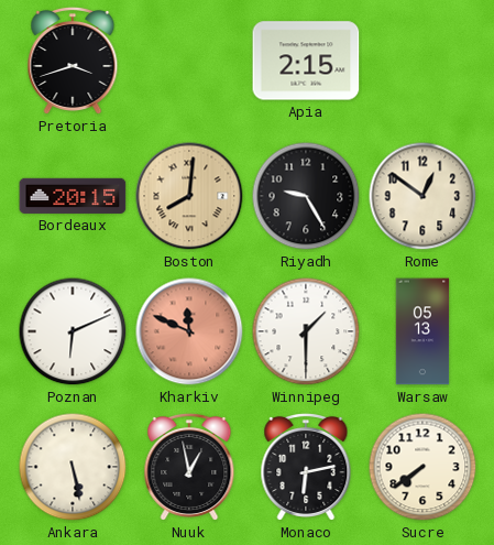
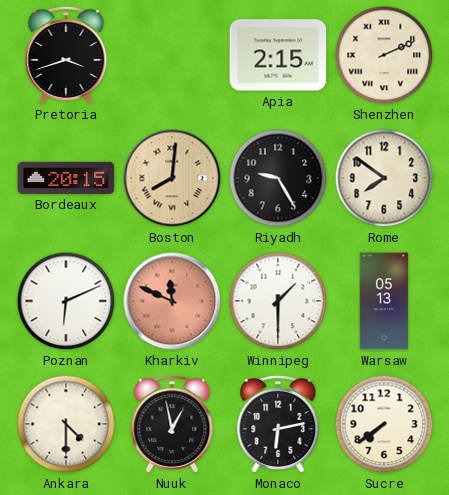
Shenzhen: none -> 2:11 (384, 55)
Rome: 12:51 -> 7:51 (384, 178)
Ankara: 5:28 -> 4:30 (66, 424)
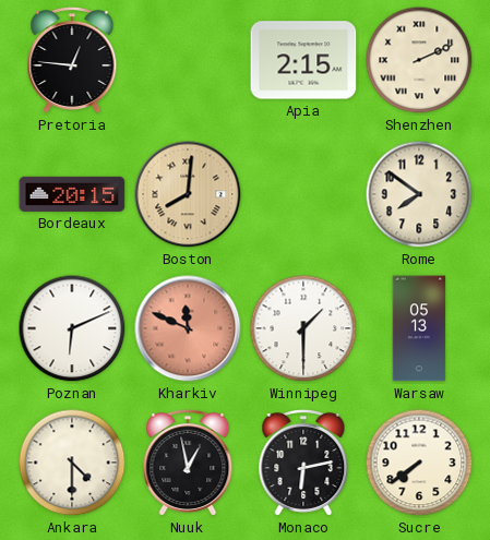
Pretoria: 3:42 -> 12:46 (72, 60)
Riyadh: 9:25 -> none (278, 178)
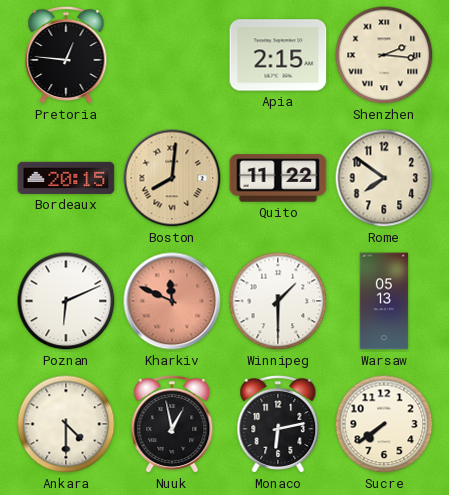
Shenzhen: 2:11 -> 2:16 (384, 55)
Quito: none -> 11:22 (278, 178)
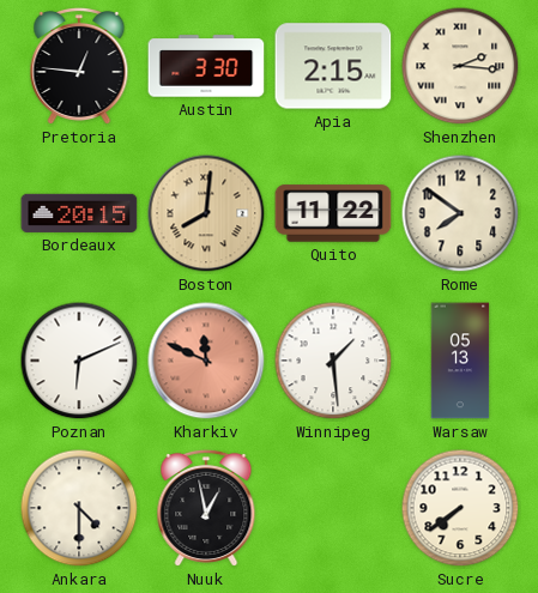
Austin: none -> 3:30 (206, 66)
Winnipeg: 1:30 -> 1:29 (333, 361)
Monaco: 6:13 -> none (278, 424)
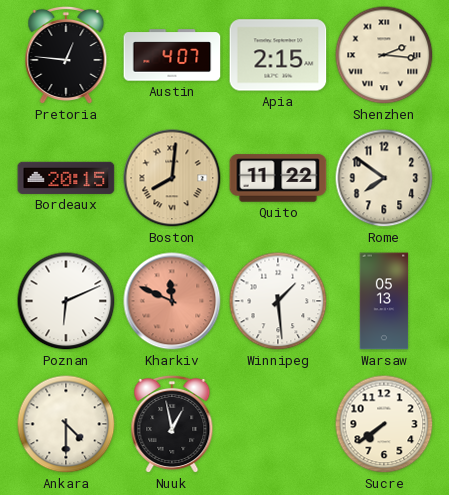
Austin: 3:30 -> 4:07 (172, 55)
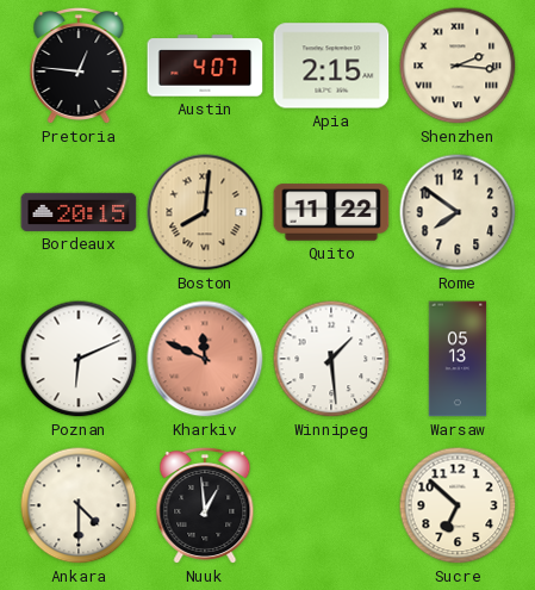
Nuuk: 12:58 -> 12:59 (205, 505)
Sucre: 7:39 -> 6:52 (458, 505)
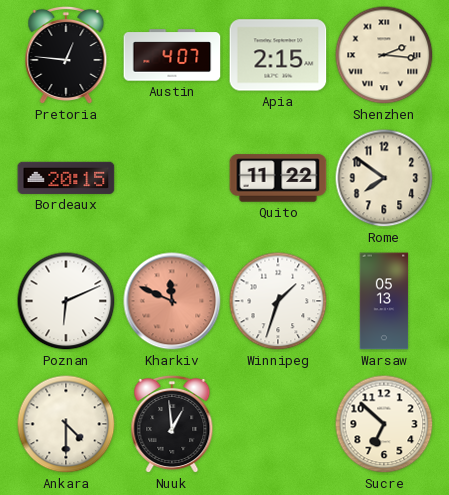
Boston: 8:01 -> none (205, 212)
Winnipeg: 1:29 -> 1:33 (278, 301)
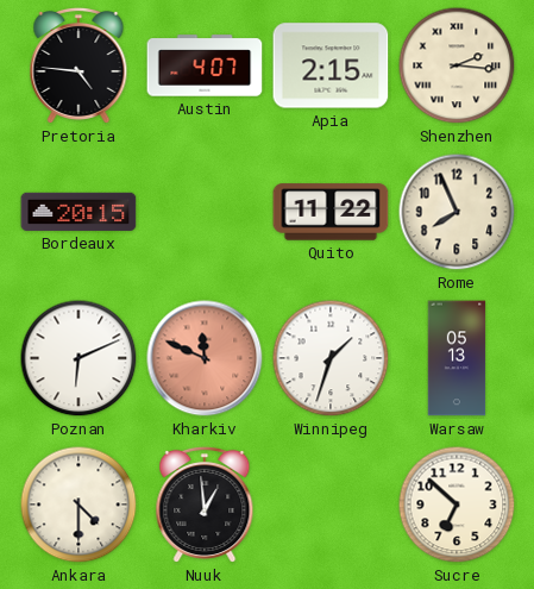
Pretoria: 12:46 -> 4:46 (78, 65)
Rome: 7:51 -> 7:56 (457, 212)
